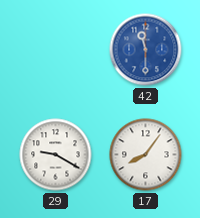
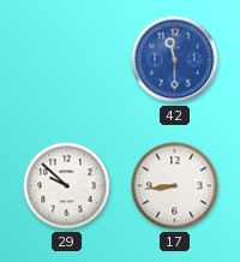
29: 9:20 -> 9:52 (67, 186)
17: 8:06 -> 8:44 (175, 186)
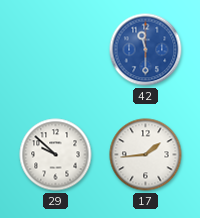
17: 8:44 -> 1:44 (146, 155)
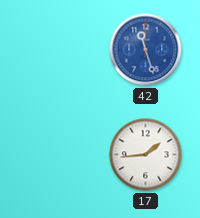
42: 11:30 -> 11:27 (146, 50)
29: 9:52 -> none (56, 155)
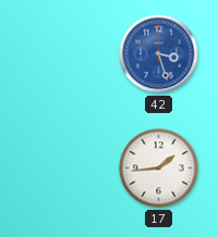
42: 11:27 -> 3:27 (159, 54)
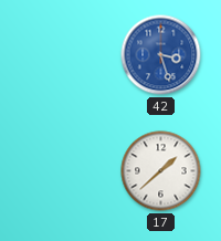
17: 1:44 -> 1:38 (161, 171)
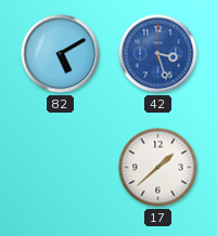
82: none -> 5:10 (61, 54)
